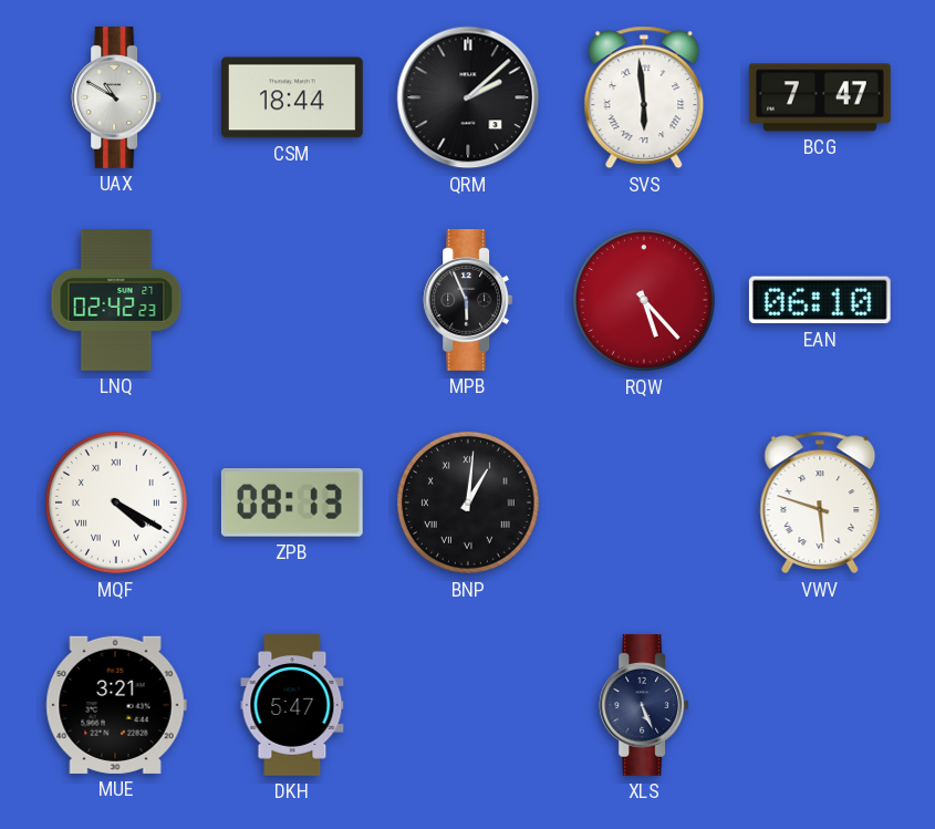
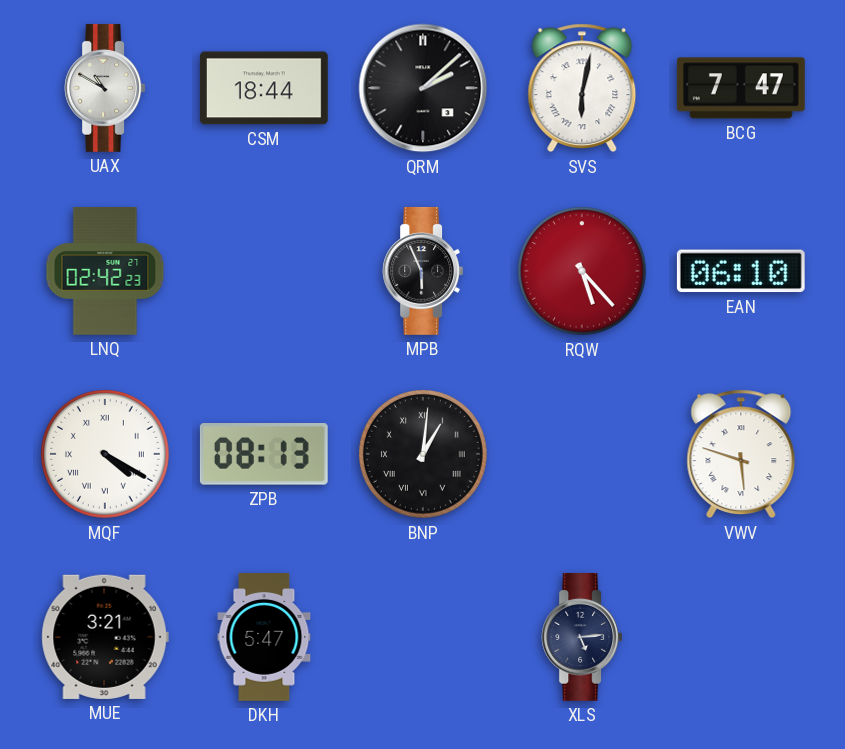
SVS: 5:59 -> 6:02 (582, 88)
XLS: 5:26 -> 5:14 (582, 637)
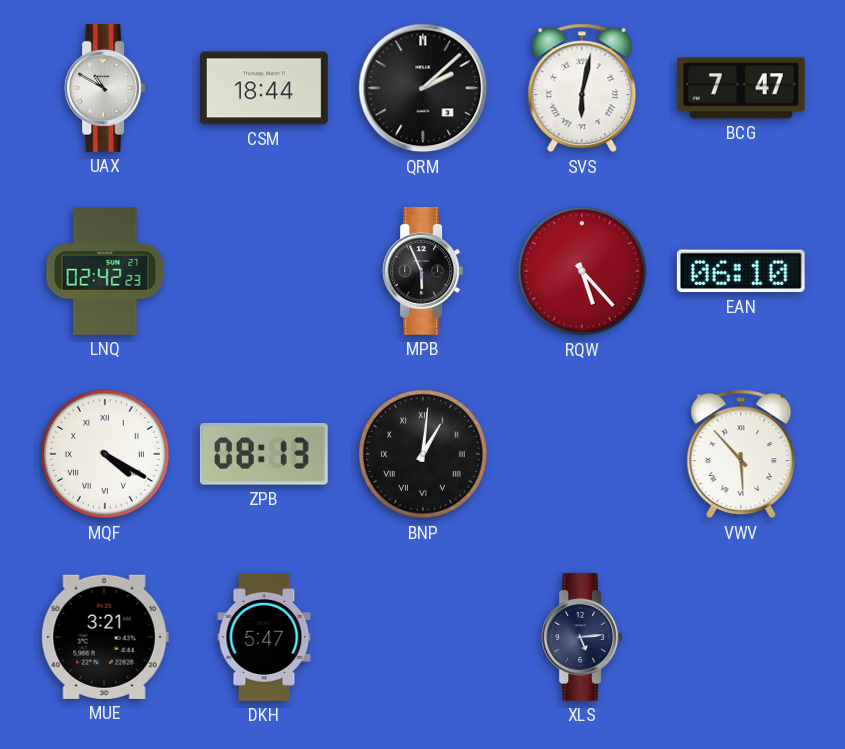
VWV: 5:48 -> 5:53 (741, 454)
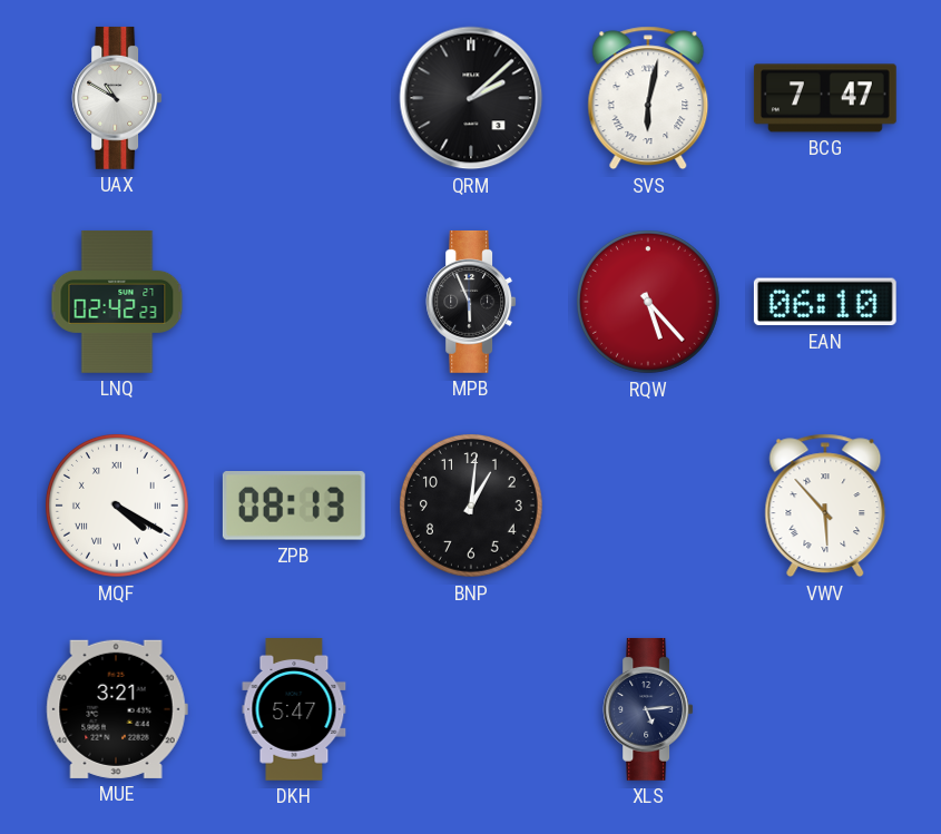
CSM: 18:44 -> none (264, 88)
BNP numerals: Roman -> Arabic (472, 507)
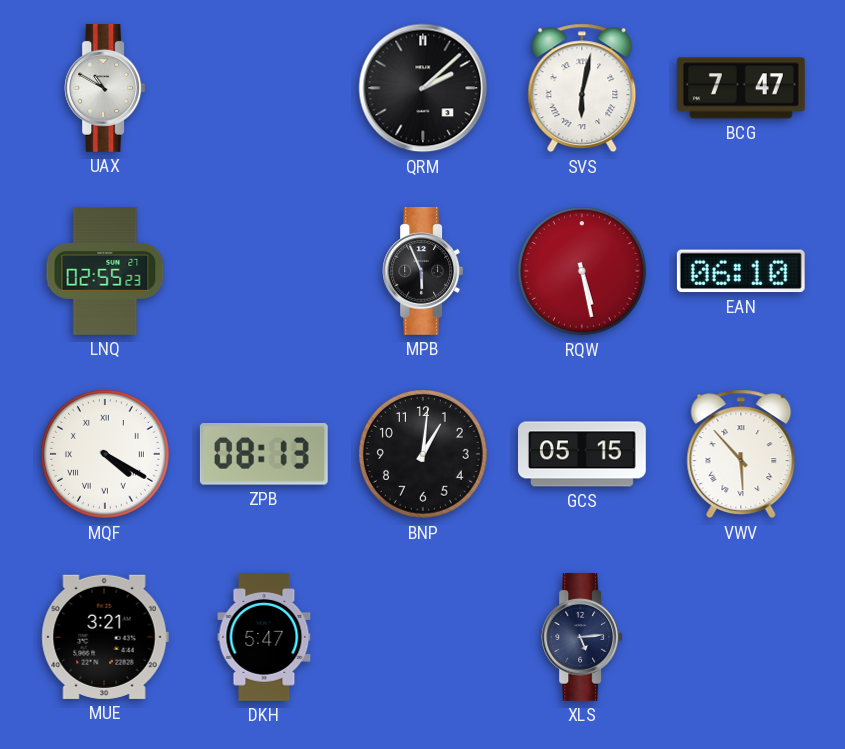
LNQ: 02:42 -> 02:55 (105, 272)
RQW: 5:23 -> 5:28 (583, 272)
GCS: none -> 05:15 (583, 454)
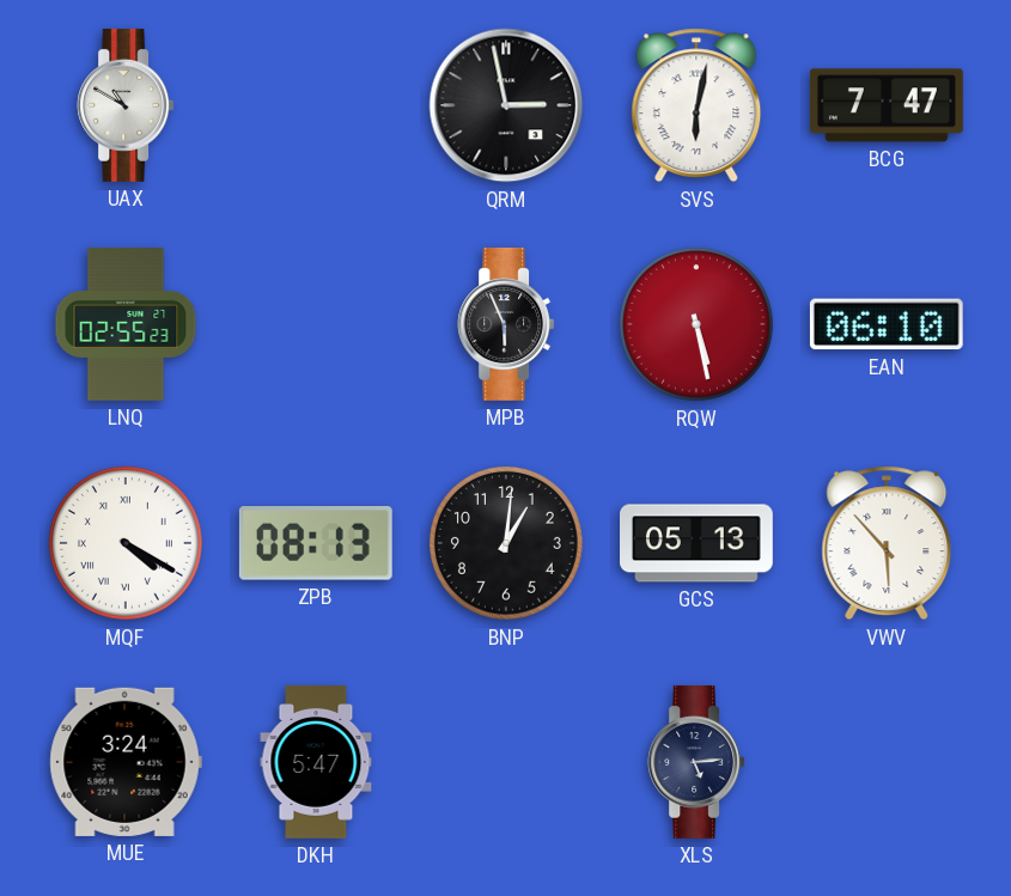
QRM: 2:08 -> 2:58 (506, 105)
GCS: 05:15 -> 05:13 (698, 543)
MUE: 3:21 -> 3:24 (126, 762)
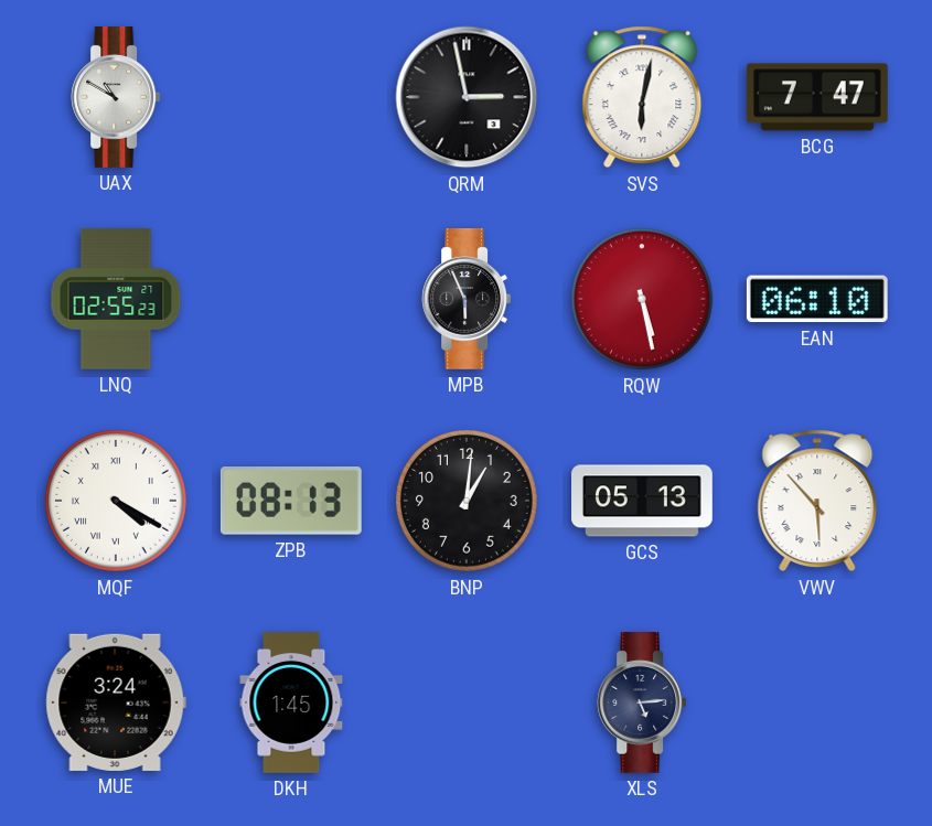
DKH: 5:47 -> 1:45 (291, 704)
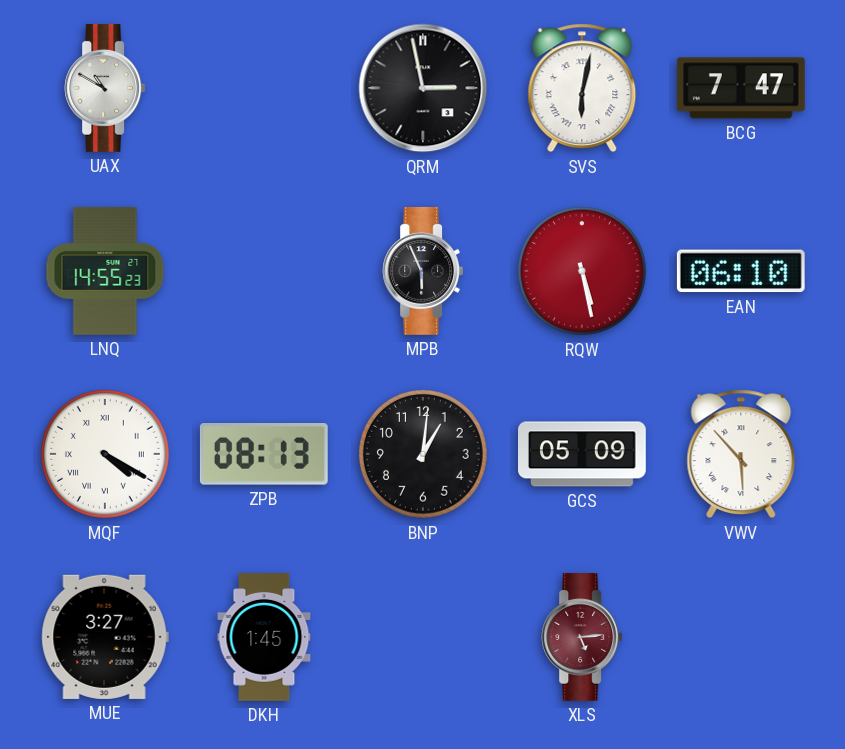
LNQ: 02:55 -> 14:55 (105, 272)
GCS: 05:13 -> 05:09 (583, 454)
MUE: 3:24 -> 3:27 (105, 637)
XLS dial: navy -> burgundy (582, 637)
